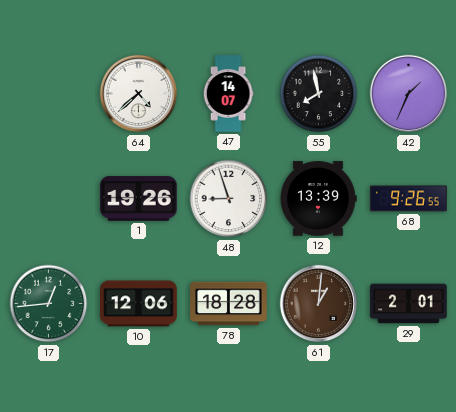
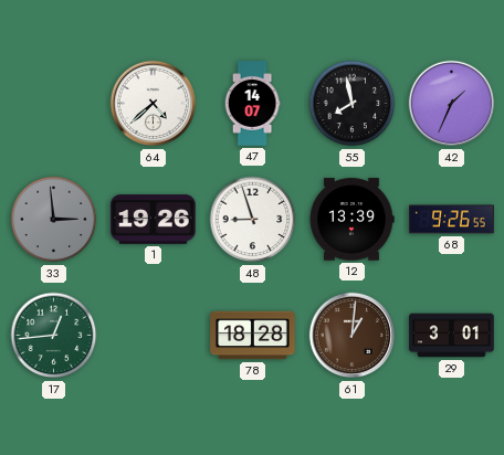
33: none -> 2:59 (54, 220)
10: 12:06 -> none (139, 304)
29: 2:01 -> 3:01 (452, 336)
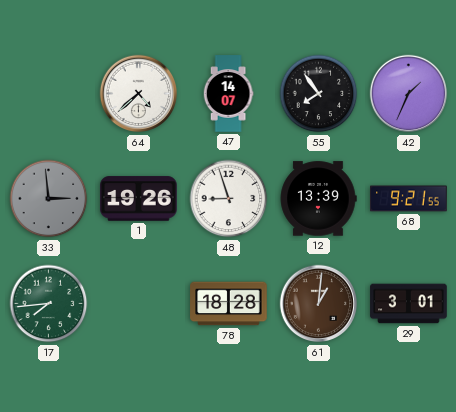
55: 7:58 -> 7:54 (319, 94)
68: 9:26 -> 9:21 (409, 199)
17: 12:44 -> 7:44 (49, 304)
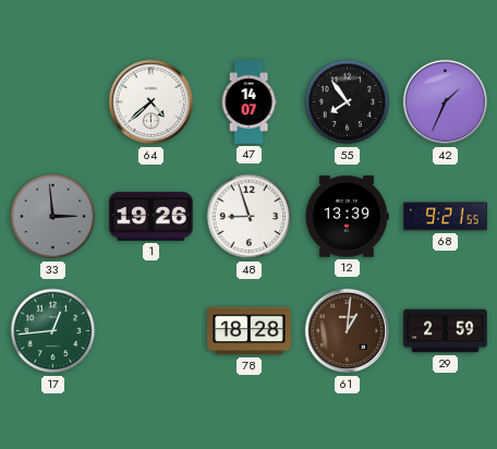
17: 7:44 -> 12:44 (53, 331)
29: 3:01 -> 2:59 (446, 331)
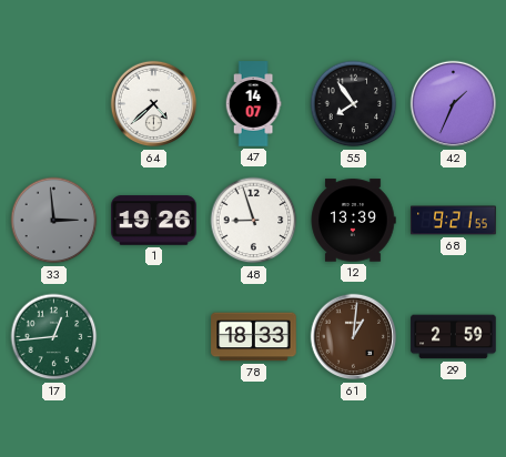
78: 18:28 -> 18:33 (254, 337)
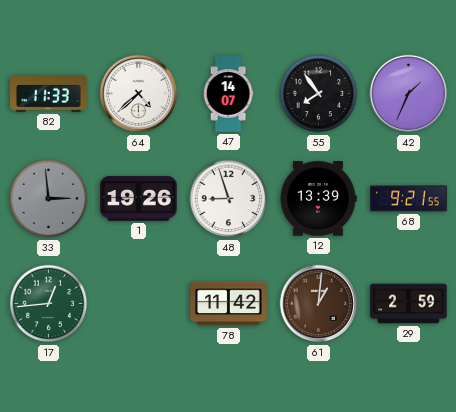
82: none -> 11:33 (49, 94)
78: 18:33 -> 11:42 (229, 304)
